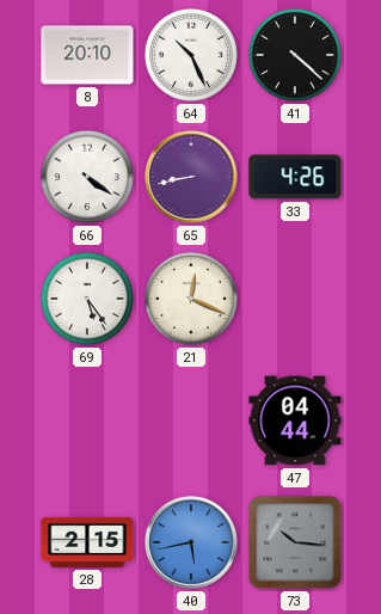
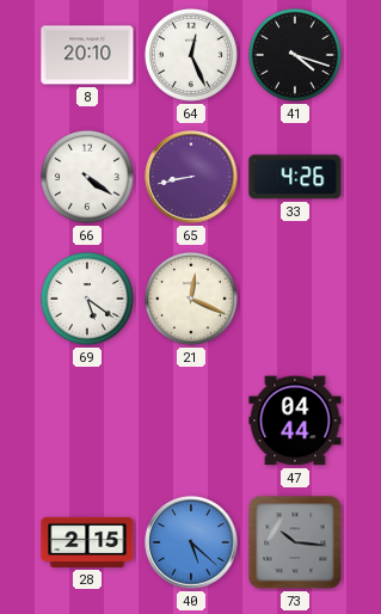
64: 10:26 -> 12:26 (191, 55)
41: 4:22 -> 4:18 (295, 55)
69: 5:24 -> 5:21 (87, 299)
40: 5:43 -> 5:22 (191, 542)
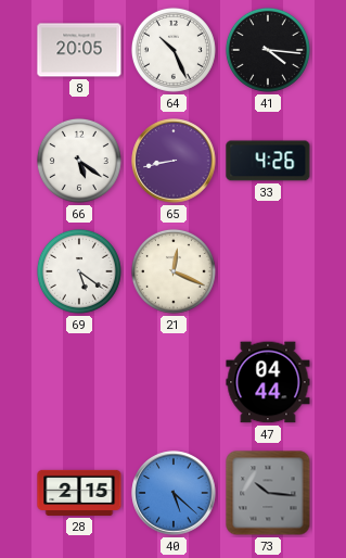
8: 20:10 -> 20:05 (79, 50)
64: 12:26 -> 10:26 (174, 50)
41: 4:18 -> 4:16 (268, 50)
66: 4:21 -> 5:21 (79, 161)
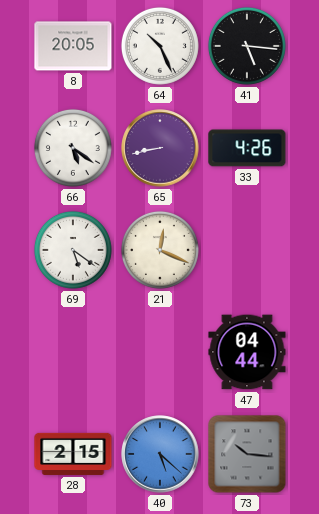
41: 4:16 -> 5:16 (247, 46)
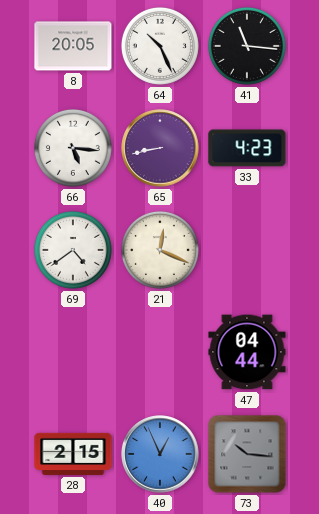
41: 5:16 -> 11:16 (247, 46)
66: 5:21 -> 5:16 (73, 148)
33: 4:26 -> 4:23 (247, 148)
69: 5:21 -> 4:39 (73, 250)
40: 5:22 -> 12:56 (160, 454)
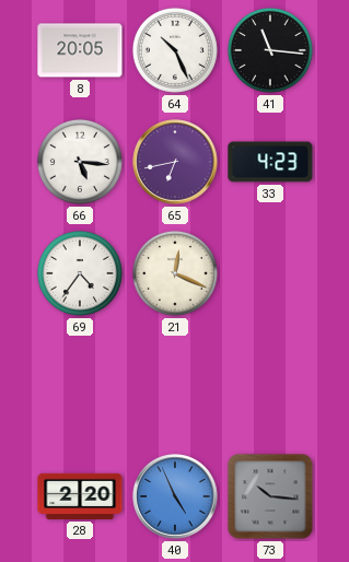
65: 8:43 -> 6:43 (175, 162)
69: 4:39 -> 4:36 (80, 273)
47: 04:44 -> none (247, 352)
28: 2:15 -> 2:20 (80, 496)
40: 12:56 -> 4:56 (175, 496)
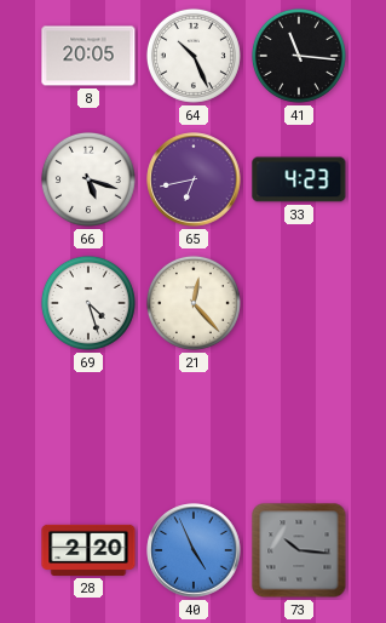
66: 5:16 -> 5:18 (88, 179)
69: 4:36 -> 4:27 (88, 303)
21: 12:19 -> 12:23 (194, 303)
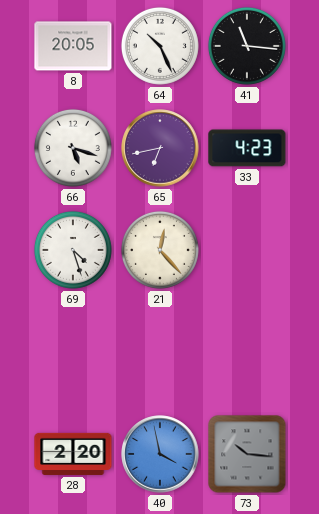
40: 4:56 -> 3:58 (160, 454)
